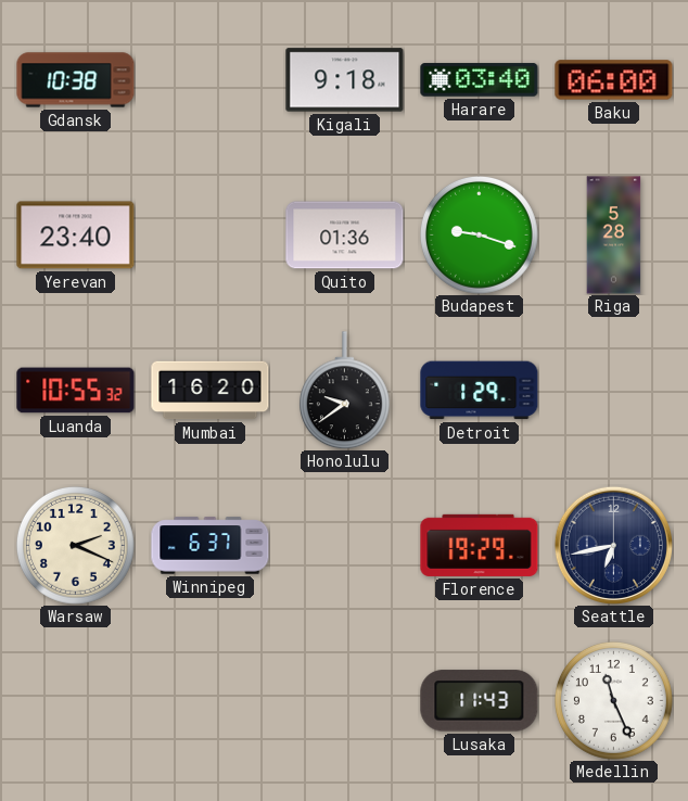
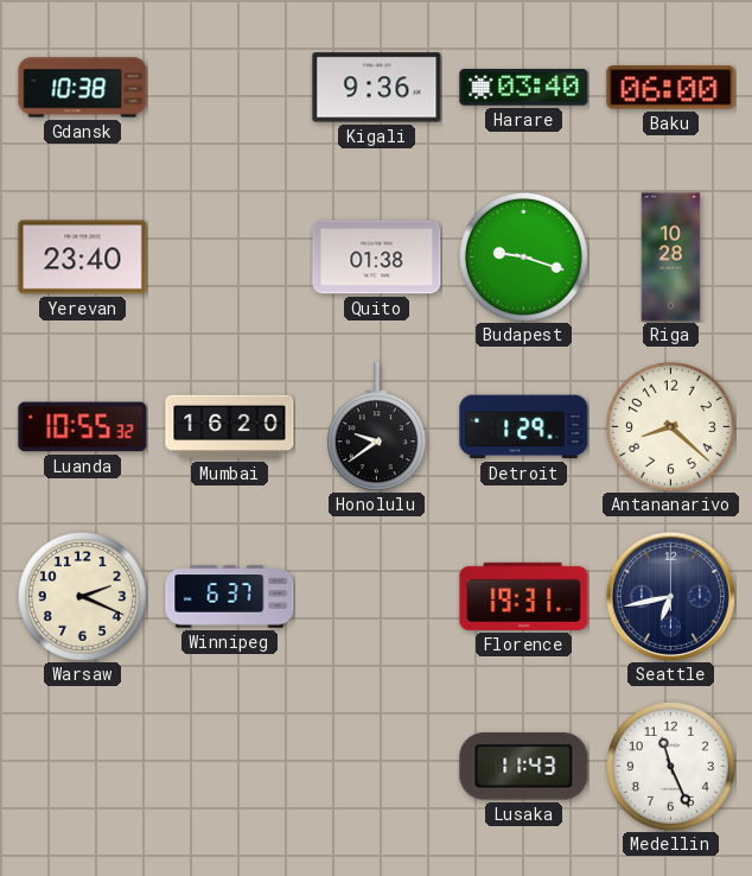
Kigali: 9:18 -> 9:36 (377, 88)
Quito: 01:36 -> 01:38 (377, 258)
Riga: 5:28 -> 10:28 (671, 258)
Antananarivo: none -> 8:22 (671, 427)
Florence: 19:29 -> 19:31 (524, 596)
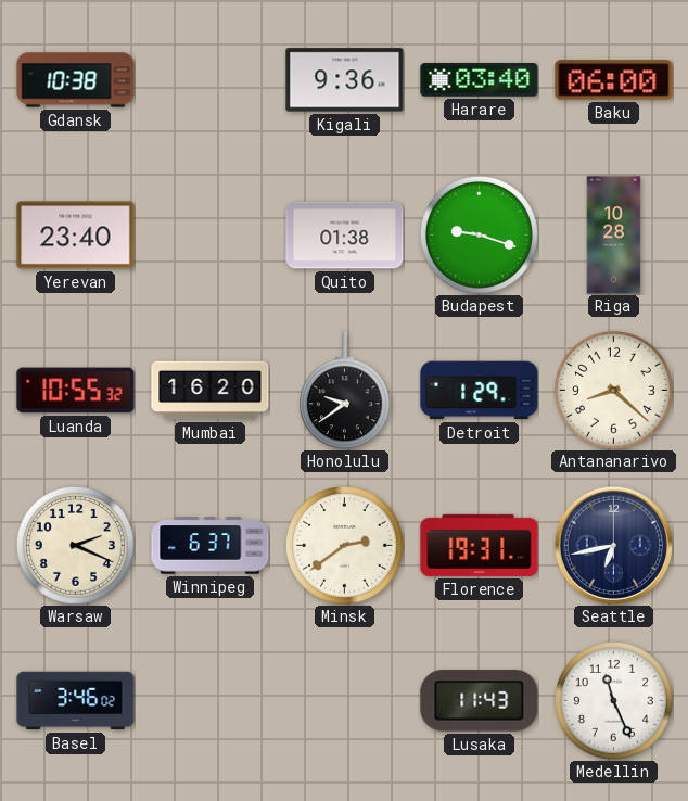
Minsk: none -> 2:39 (345, 546)
Basel: none -> 3:46 (76, 701)
